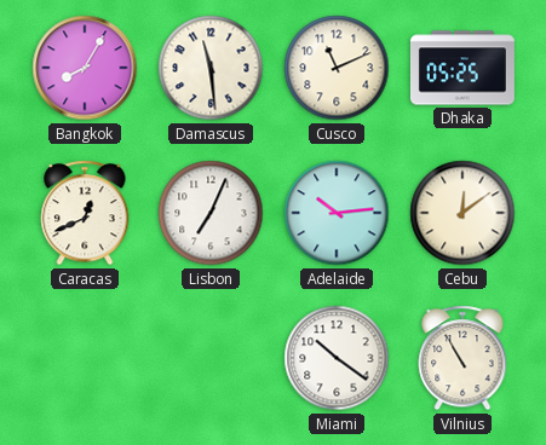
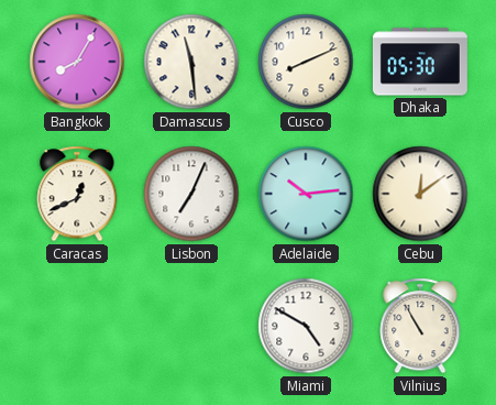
Cusco: 11:11 -> 8:11 (306, 62)
Dhaka: 05:25 -> 05:30 (420, 62)
Miami: 10:21 -> 4:50 (306, 326)
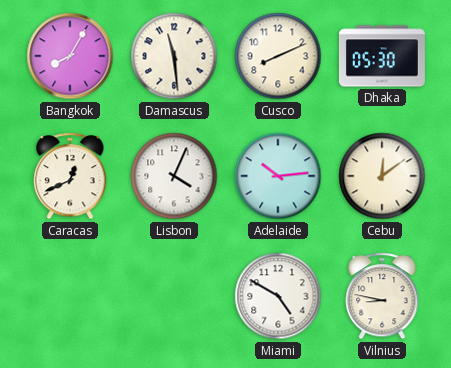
Lisbon: 7:04 -> 4:04 (174, 176)
Vilnius: 10:55 -> 8:47 (382, 296)
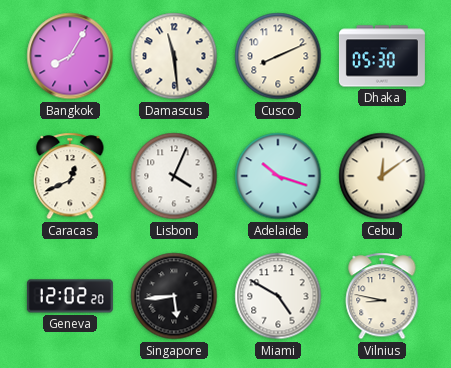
Adelaide: 10:14 -> 10:18 (278, 176)
Geneva: none -> 12:02 (70, 296)
Singapore: none -> 5:44 (174, 296)
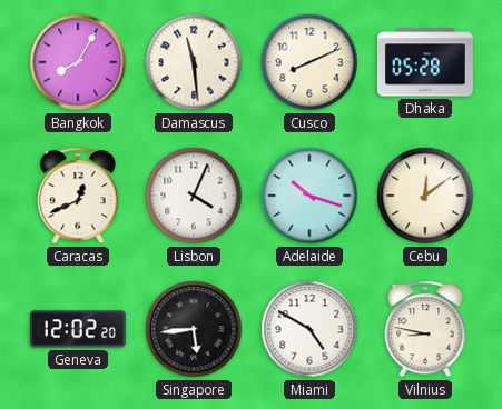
Dhaka: 05:30 -> 05:28 (425, 62)
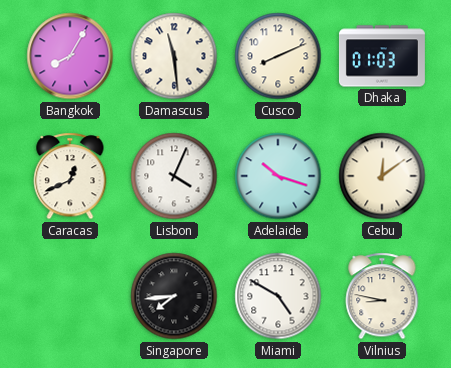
Dhaka: 05:28 -> 01:03 (382, 56)
Geneva: 12:02 -> none (78, 329)
Singapore: 5:44 -> 7:44 (174, 296)
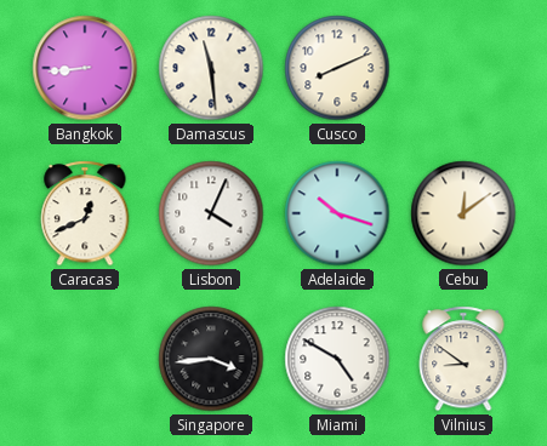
Bangkok: 8:05 -> 8:44 (85, 68)
Dhaka: 01:03 -> none (382, 56)
Singapore: 7:44 -> 3:44 (211, 359)
Vilnius: 8:47 -> 8:51 (463, 359)
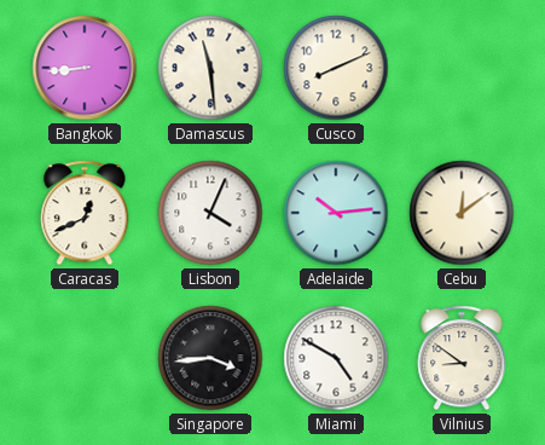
Adelaide: 10:18 -> 10:14 (336, 213)
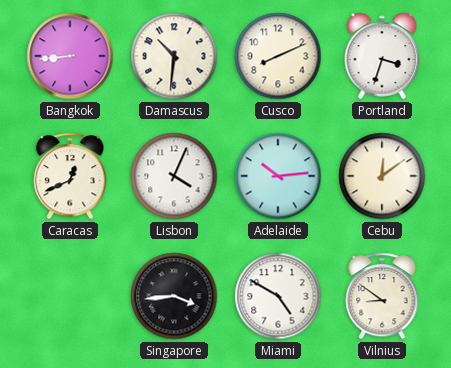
Damascus: 11:29 -> 10:31 (174, 56)
Portland: none -> 3:33 (382, 56)
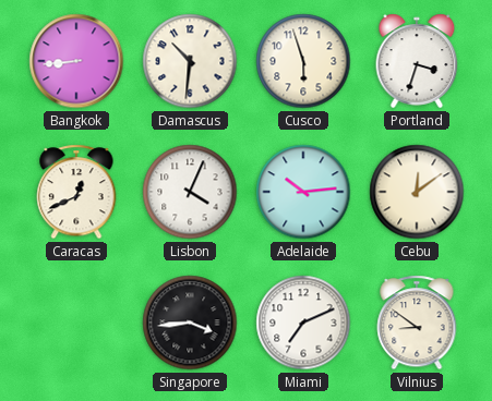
Cusco: 8:11 -> 5:57 (303, 61)
Miami: 4:50 -> 7:11 (303, 323)
